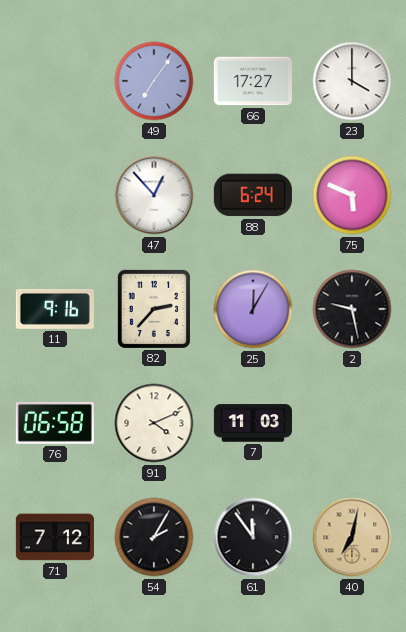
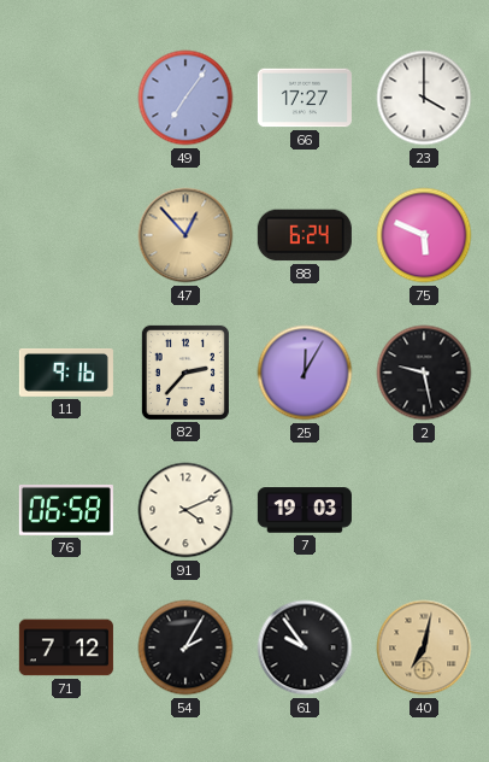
47 dial: white -> champagne (185, 235)
7: 11:03 -> 19:03 (305, 510)
61: 11:54 -> 9:54 (305, 647)
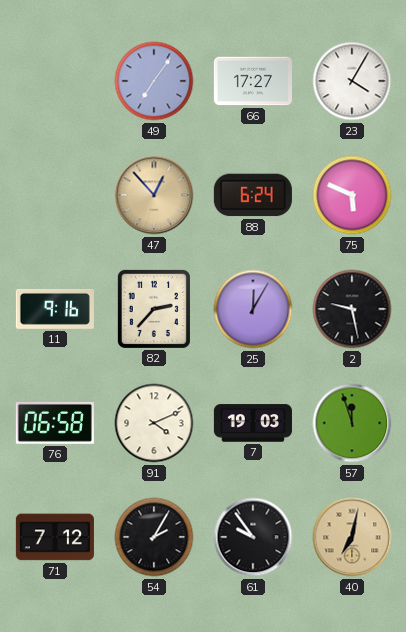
23: 4:00 -> 4:05 (352, 81)
57: none -> 11:57 (352, 423)
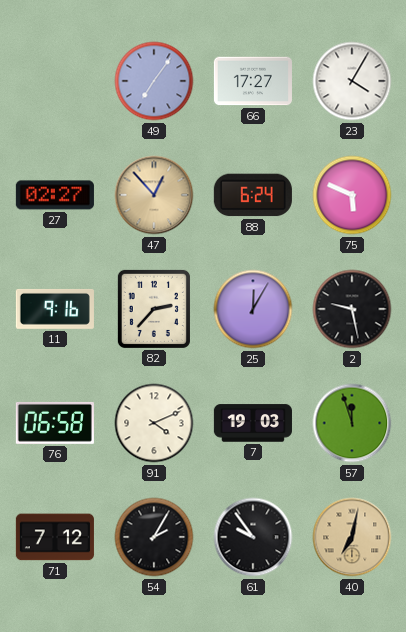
27: none -> 02:27 (55, 195)
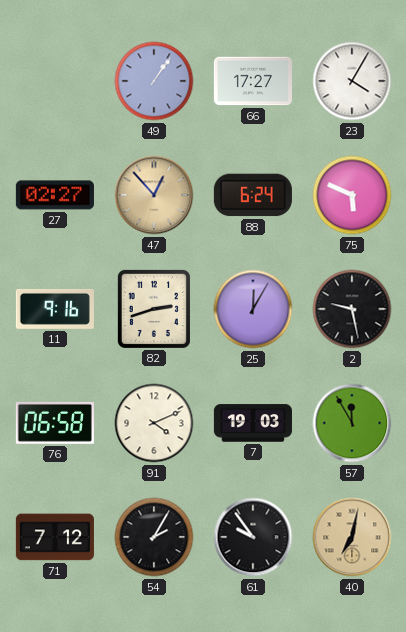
49: 7:06 -> 1:06 (154, 81)
82: 2:37 -> 2:42 (154, 309)
57: 11:57 -> 11:55 (352, 423)
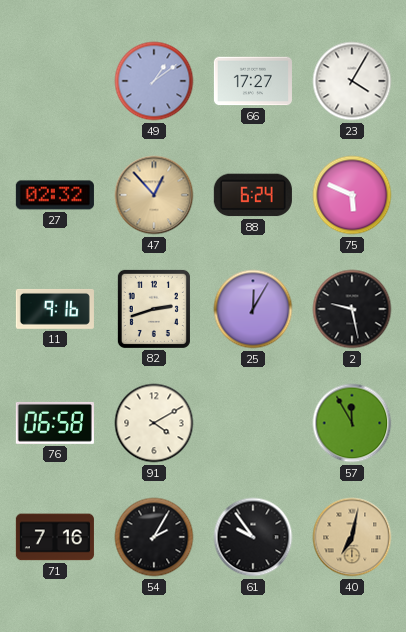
49: 1:06 -> 1:09 (154, 81)
27: 02:27 -> 02:32 (55, 195)
91: 4:11 -> 4:10 (154, 423)
7: 19:03 -> none (253, 423)
71: 7:12 -> 7:16 (55, 537)
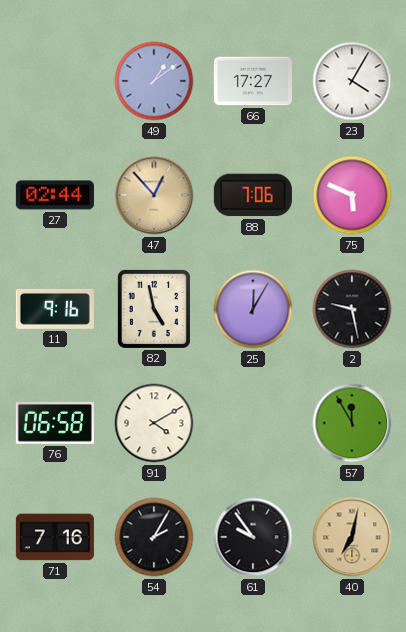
27: 02:32 -> 02:44 (55, 195)
88: 6:24 -> 7:06 (253, 195)
82: 2:42 -> 4:58 (154, 309)
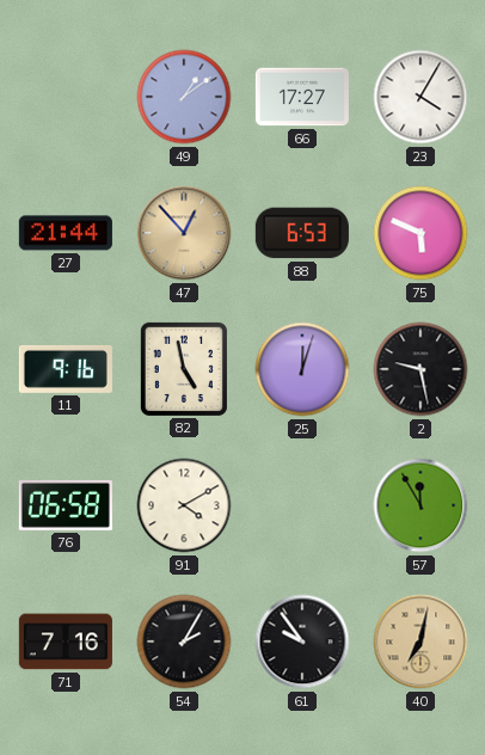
27: 02:44 -> 21:44 (66, 233)
88: 7:06 -> 6:53 (302, 233)
25: 12:05 -> 12:03 (302, 369)
